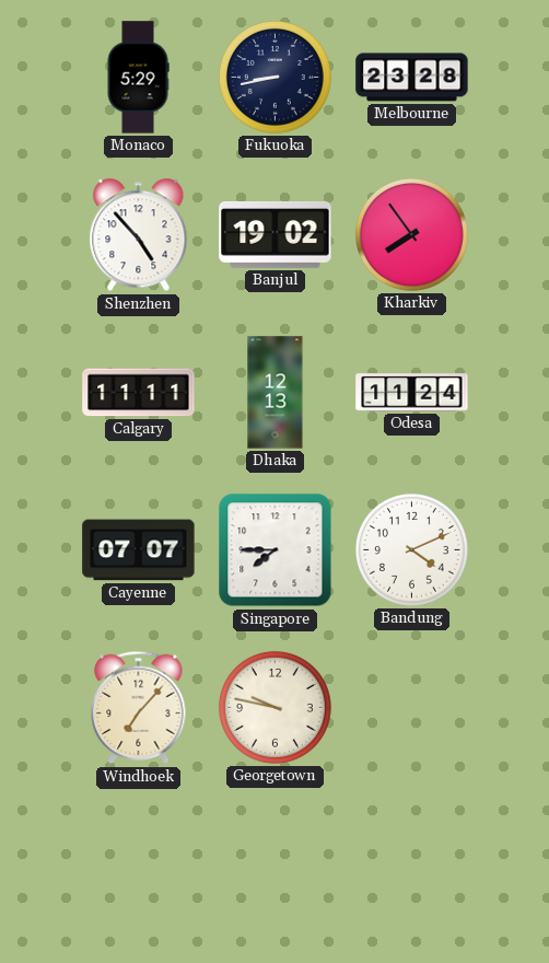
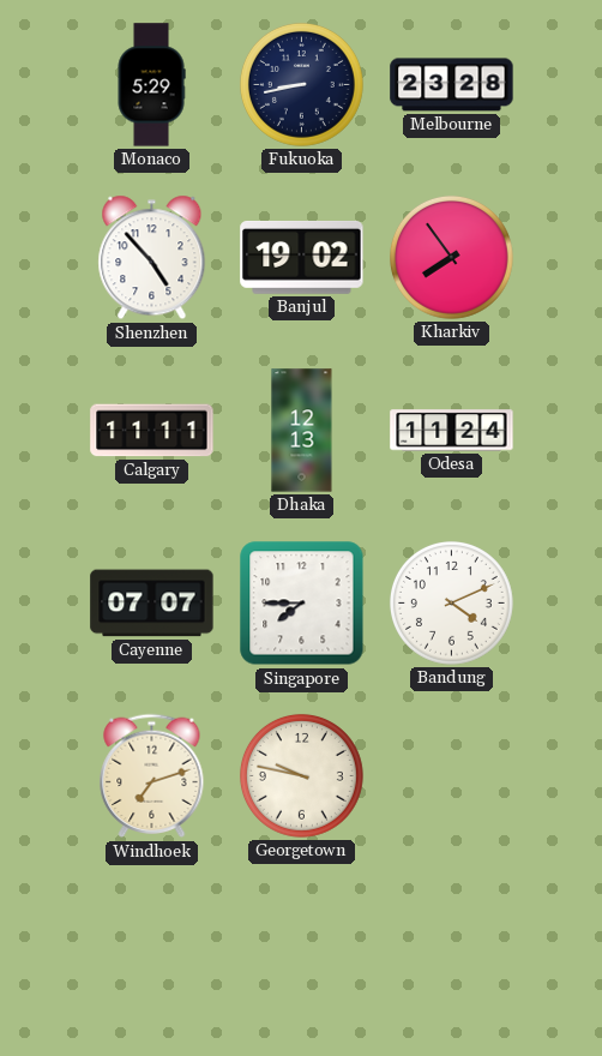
Windhoek: 7:07 -> 7:12 (152, 776)
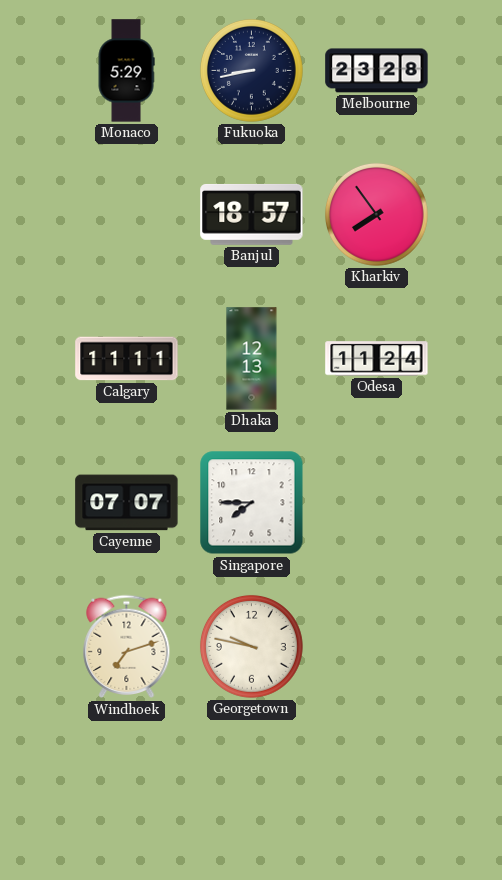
Shenzhen: 4:53 -> none (152, 258)
Banjul: 19:02 -> 18:57 (252, 214)
Bandung: 4:11 -> none (451, 602)
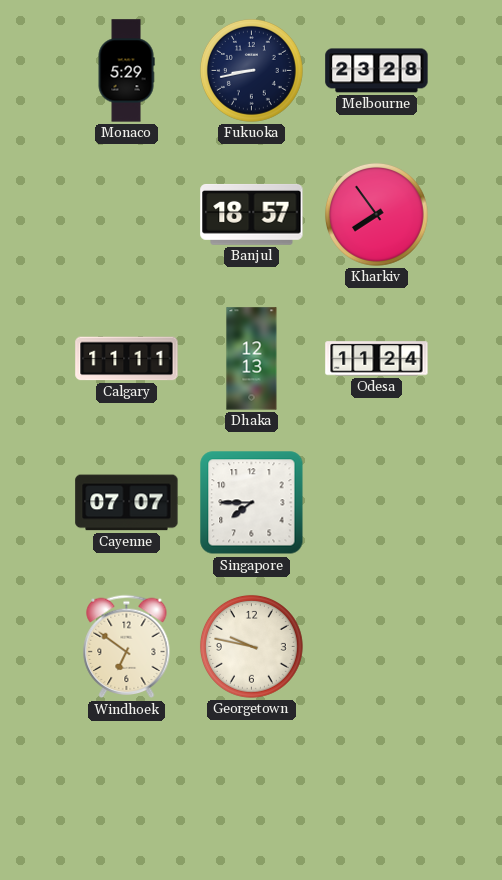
Windhoek: 7:12 -> 6:51 (127, 647)
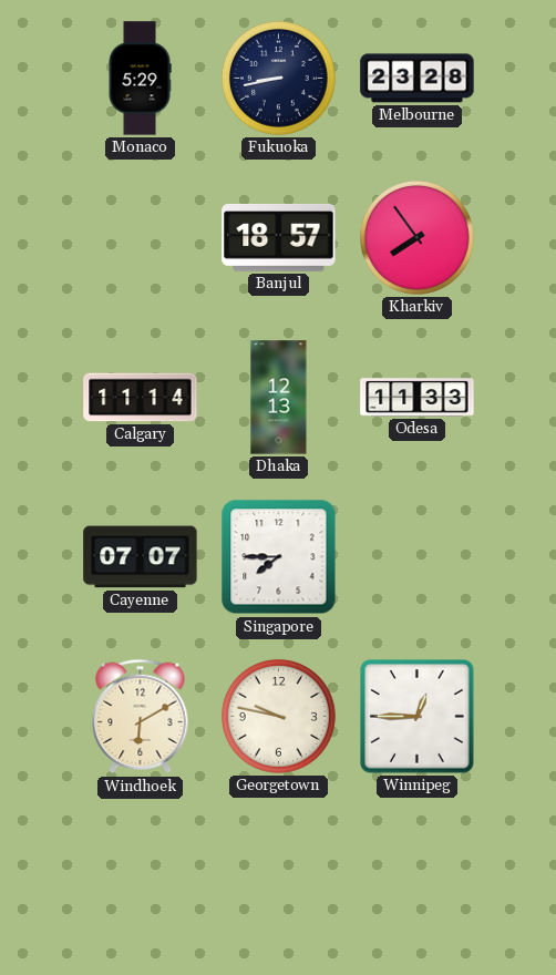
Calgary: 11:11 -> 11:14 (141, 398)
Odesa: 11:24 -> 11:33 (418, 398)
Windhoek: 6:51 -> 6:10 (141, 717)
Winnipeg: none -> 12:45 (418, 717)
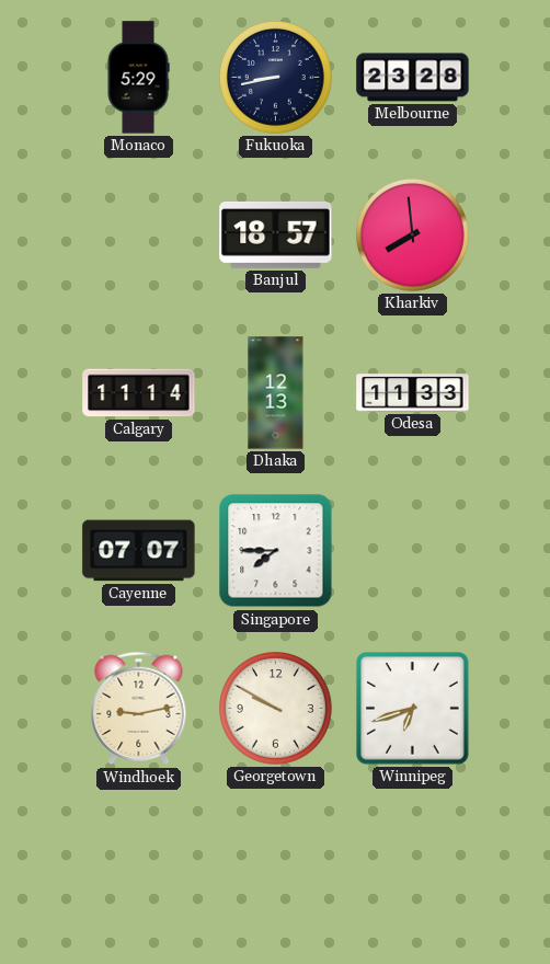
Kharkiv: 7:54 -> 7:59 (412, 234)
Windhoek: 6:10 -> 9:13 (139, 709)
Georgetown: 9:47 -> 9:50 (275, 708)
Winnipeg: 12:45 -> 6:42 (413, 709)
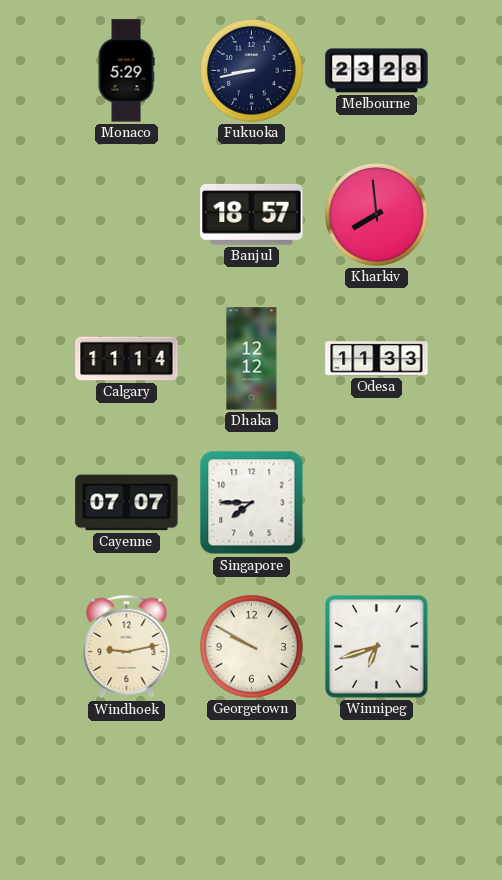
Dhaka: 12:13 -> 12:12 (252, 359)
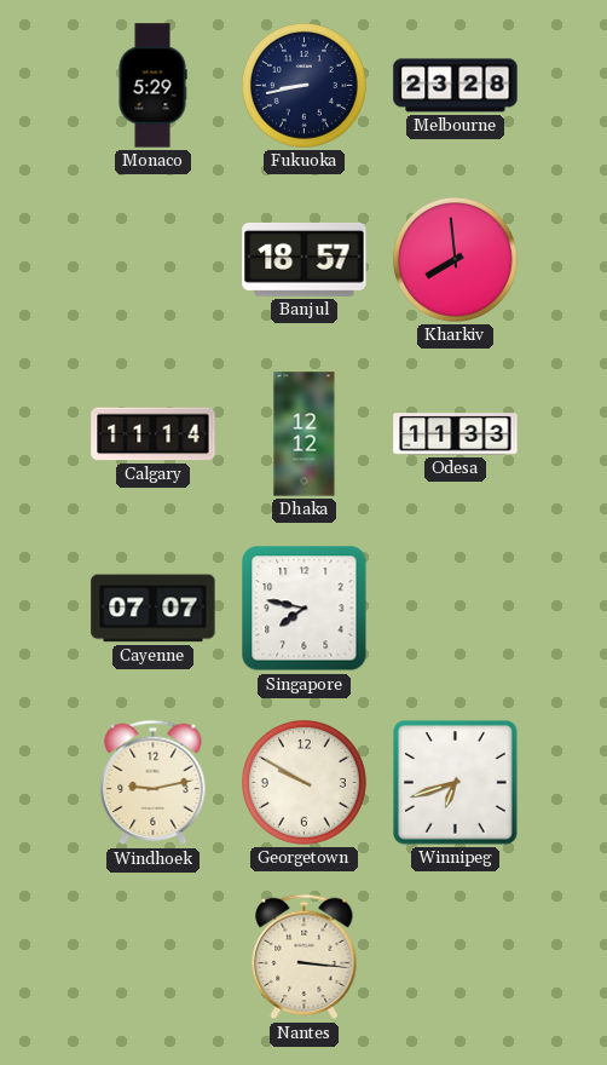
Singapore: 7:45 -> 7:47 (305, 609)
Nantes: none -> 3:16 (305, 957)
